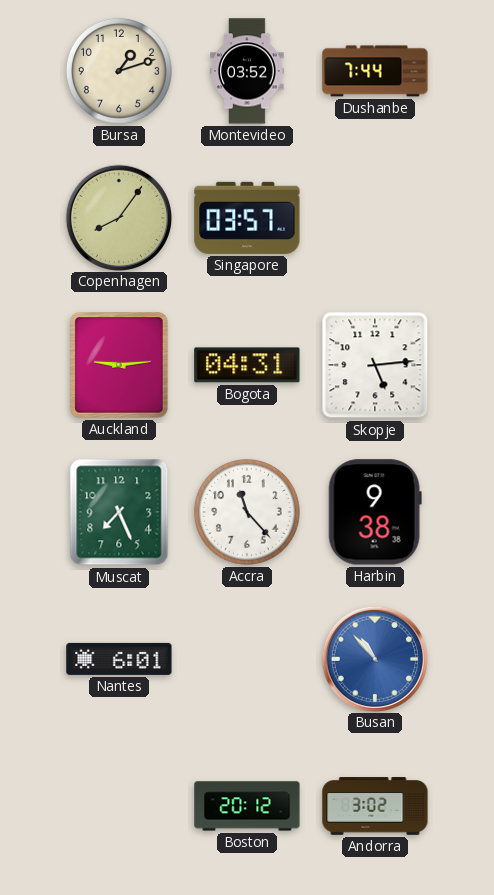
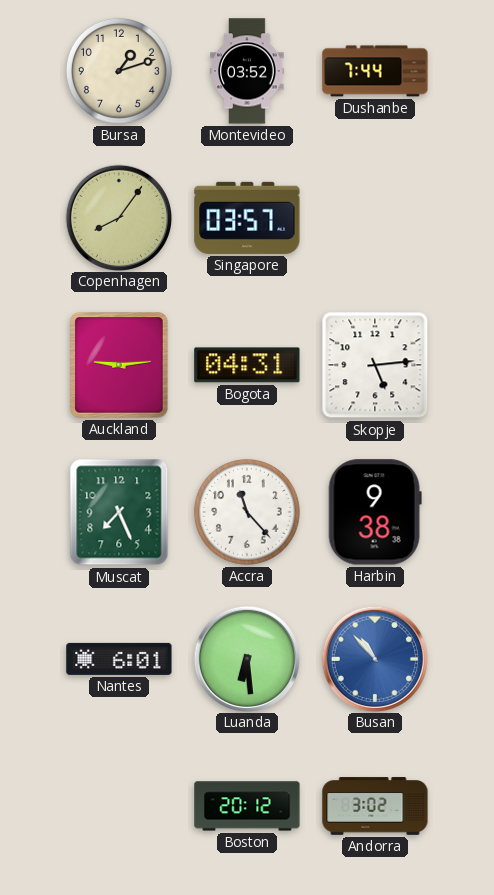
Luanda: none -> 6:29 (246, 658)
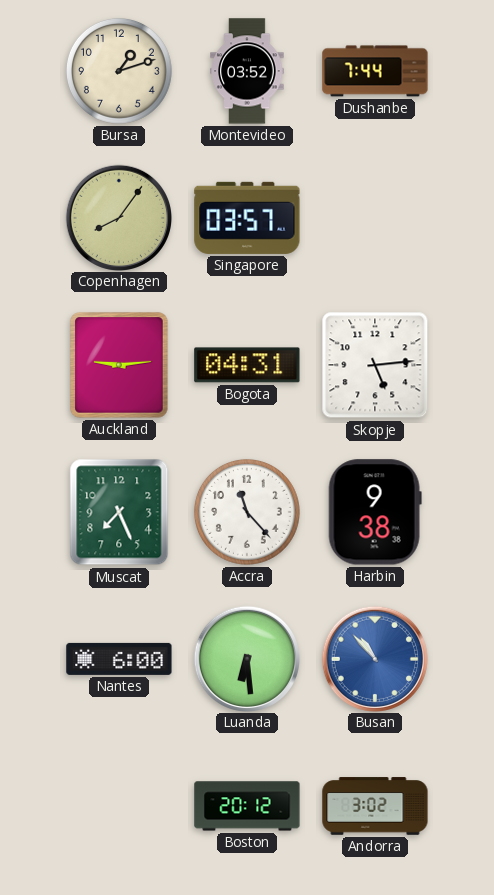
Nantes: 6:01 -> 6:00 (119, 659)
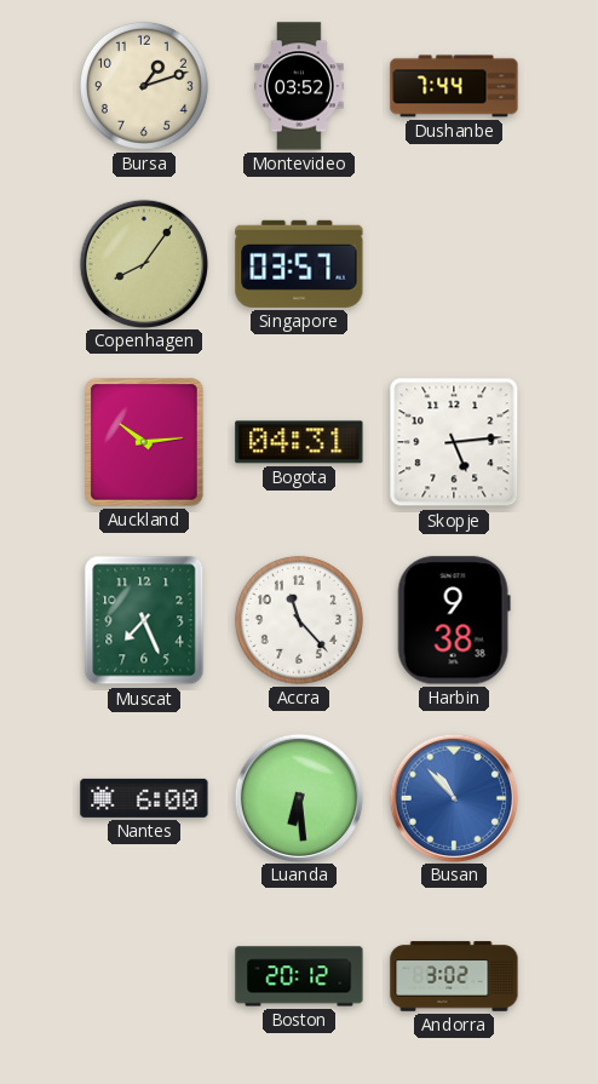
Auckland: 9:14 -> 10:14 (144, 442)
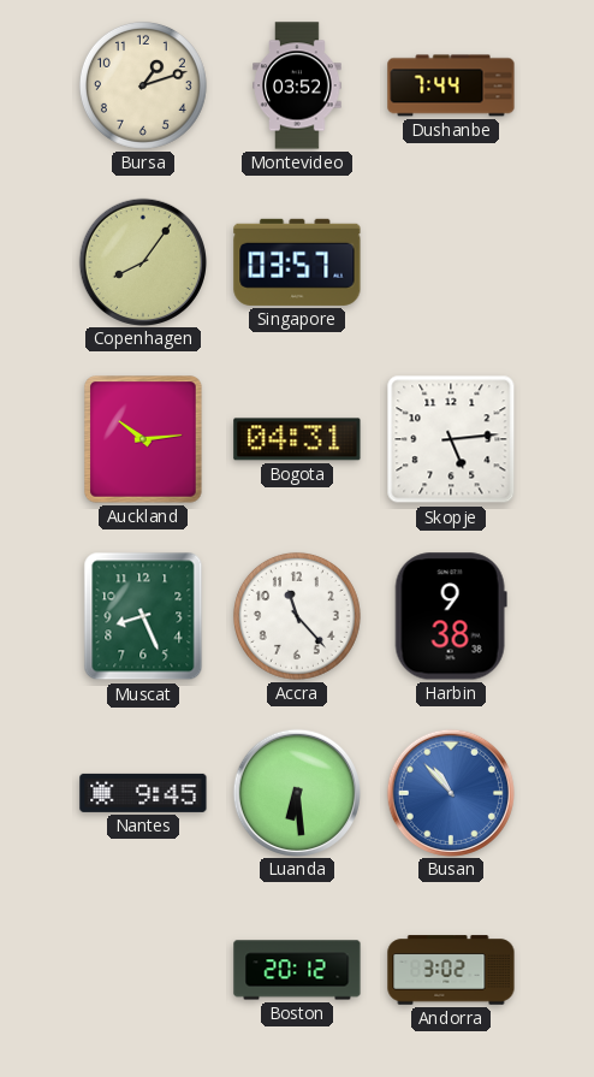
Muscat: 7:26 -> 8:26 (143, 616)
Nantes: 6:00 -> 9:45 (143, 793)
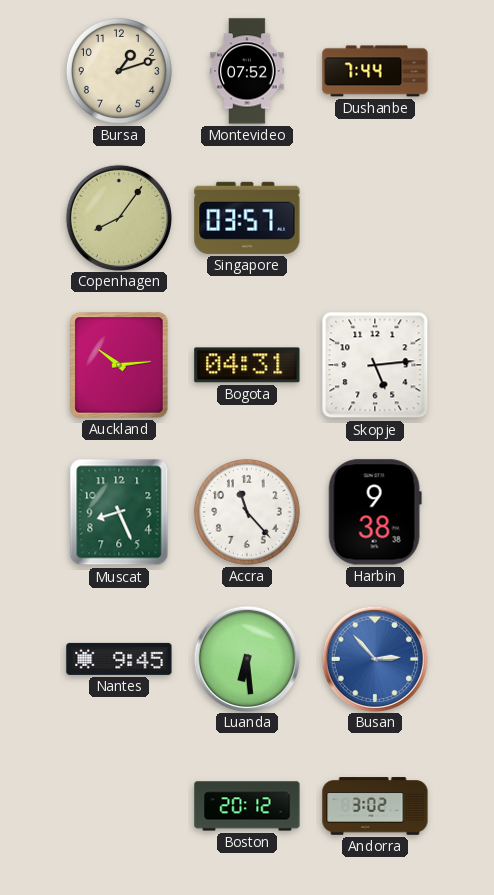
Montevideo: 03:52 -> 07:52 (247, 71)
Busan: 10:53 -> 2:53 (374, 658)
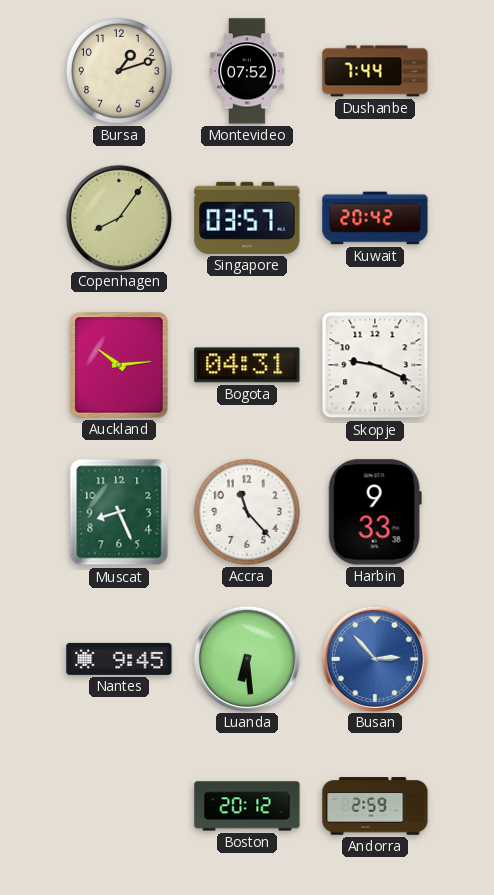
Kuwait: none -> 20:42 (375, 218)
Skopje: 5:14 -> 9:19 (375, 365)
Harbin: 9:38 -> 9:33 (375, 512)
Andorra: 3:02 -> 2:59 (375, 806)
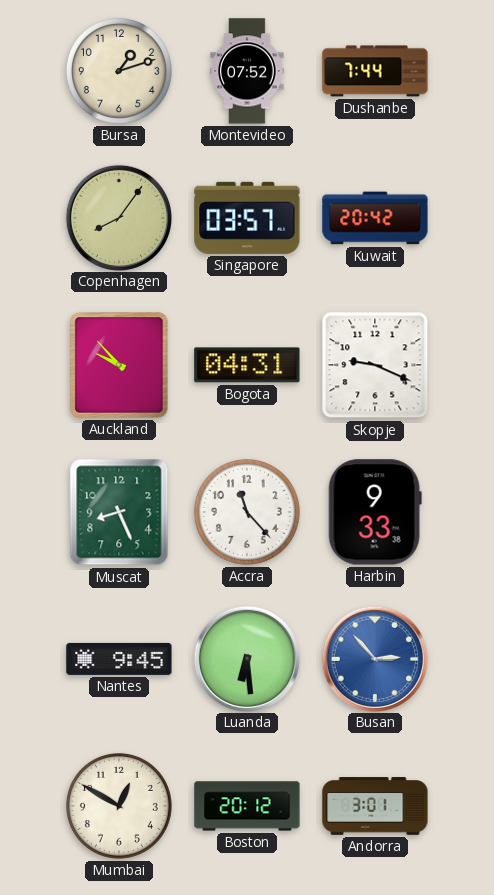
Auckland: 10:14 -> 9:53 (119, 365)
Mumbai: none -> 12:50 (119, 806)
Andorra: 2:59 -> 3:01 (375, 806)
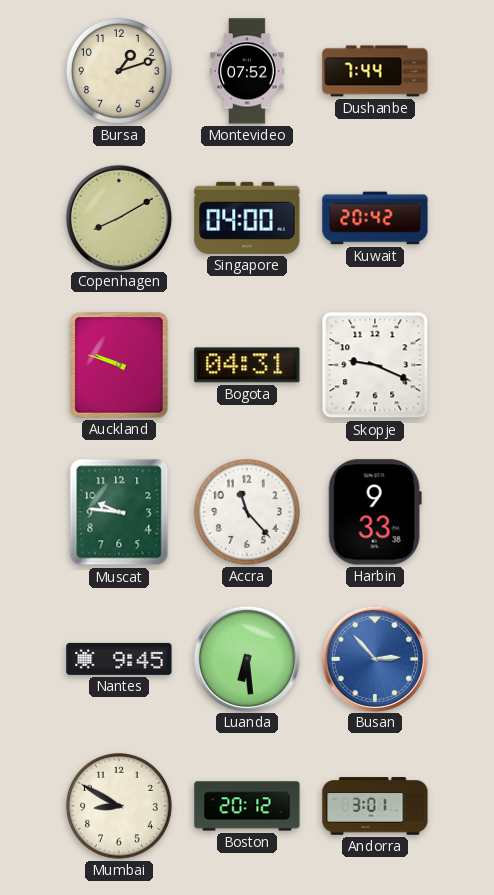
Copenhagen: 8:06 -> 8:10 (118, 217)
Singapore: 03:57 -> 04:00 (247, 218)
Auckland: 9:53 -> 9:48 (119, 365)
Muscat: 8:26 -> 9:46 (119, 512)
Mumbai: 12:50 -> 8:50 (119, 806)
